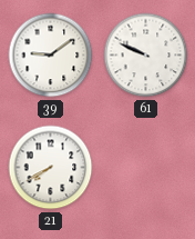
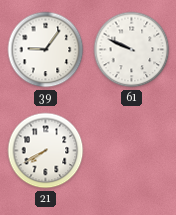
39: 9:09 -> 9:06 (46, 50)
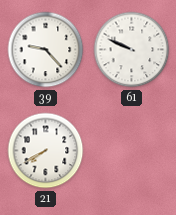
39: 9:06 -> 9:23 (46, 50)
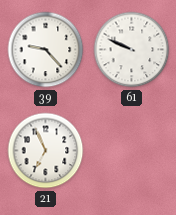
21: 7:40 -> 6:56 (46, 151)
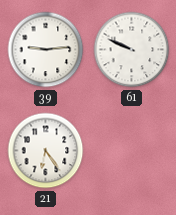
39: 9:23 -> 9:14 (46, 50)
21: 6:56 -> 6:24 (46, 151)
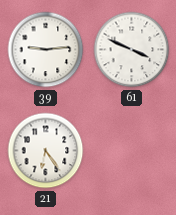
61: 9:49 -> 3:49 (132, 50)
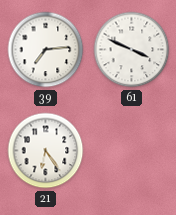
39: 9:14 -> 7:14 (46, 50)
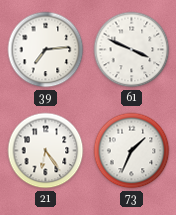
73: none -> 1:34 (132, 151)
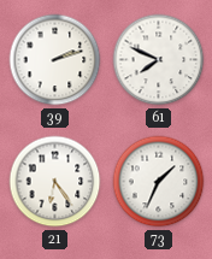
39: 7:14 -> 2:12 (55, 60)
61: 3:49 -> 7:49 (159, 60)
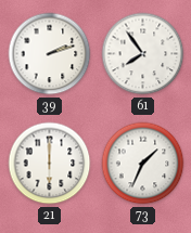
61: 7:49 -> 7:54 (143, 54)
21: 6:24 -> 6:00 (50, 164)
